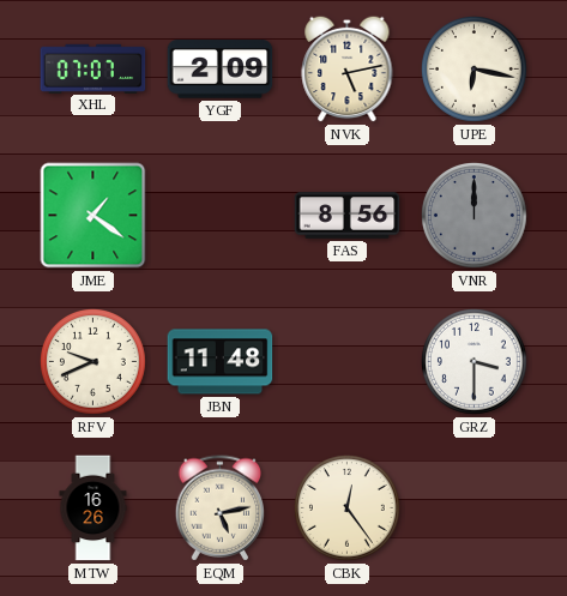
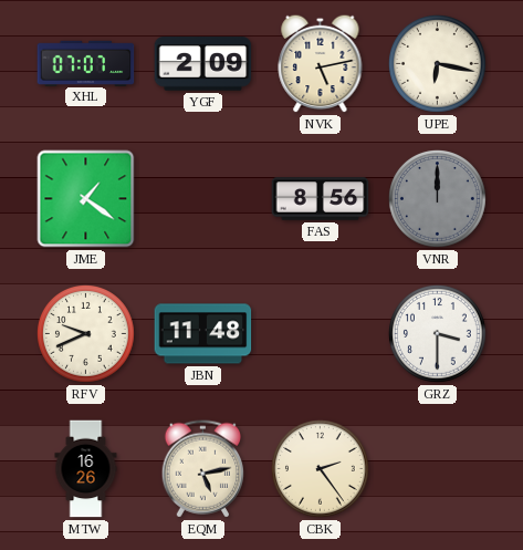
CBK: 12:24 -> 2:24 (320, 468)
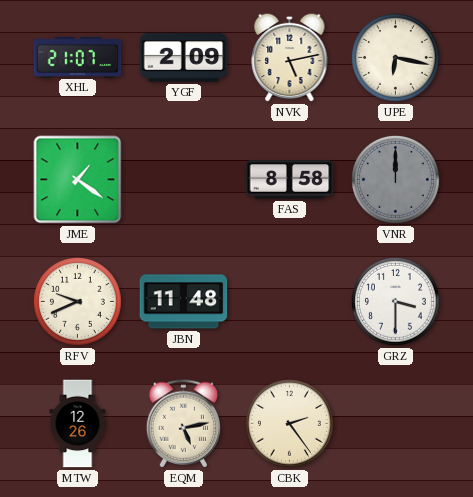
XHL: 07:07 -> 21:07 (78, 57)
FAS: 8:56 -> 8:58 (290, 180)
MTW: 16:26 -> 12:26 (78, 424)
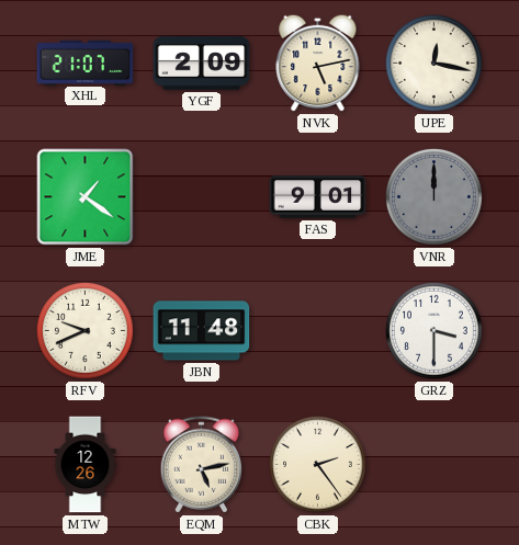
UPE: 6:17 -> 12:17 (433, 63)
FAS: 8:58 -> 9:01 (318, 197)
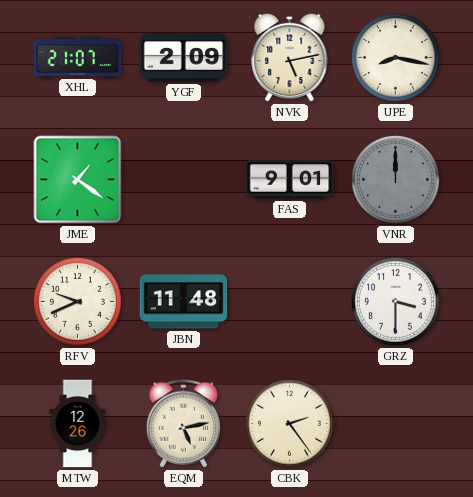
UPE: 12:17 -> 8:17 (395, 57)
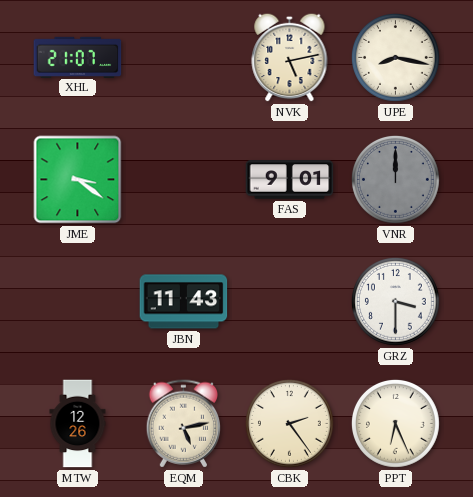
YGF: 2:09 -> none (184, 58)
JME: 1:21 -> 3:21 (78, 180)
RFV: 9:41 -> none (77, 301)
JBN: 11:48 -> 11:43 (184, 302)
PPT: none -> 6:26 (395, 423)
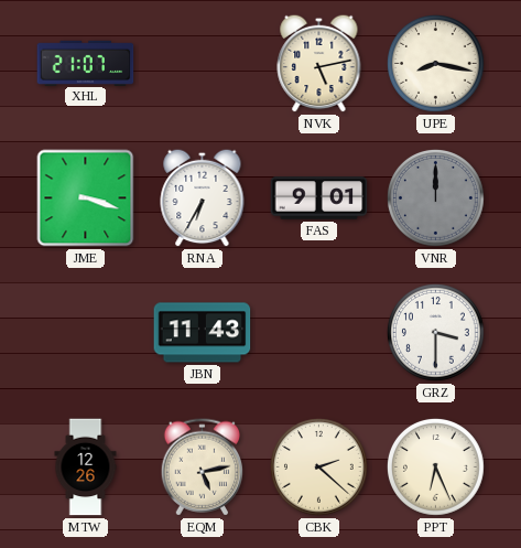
JME: 3:21 -> 3:18 (86, 198)
RNA: none -> 6:35 (203, 197)
CBK: 2:24 -> 2:22 (318, 466)
